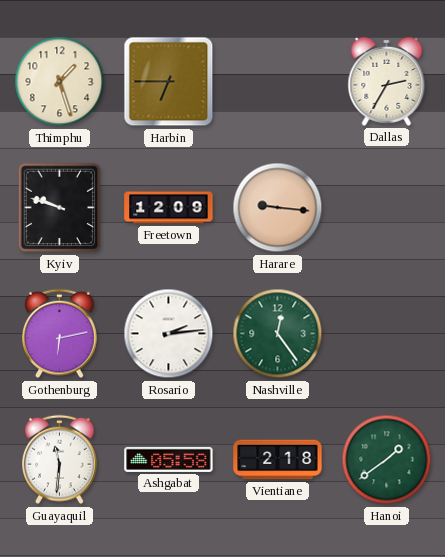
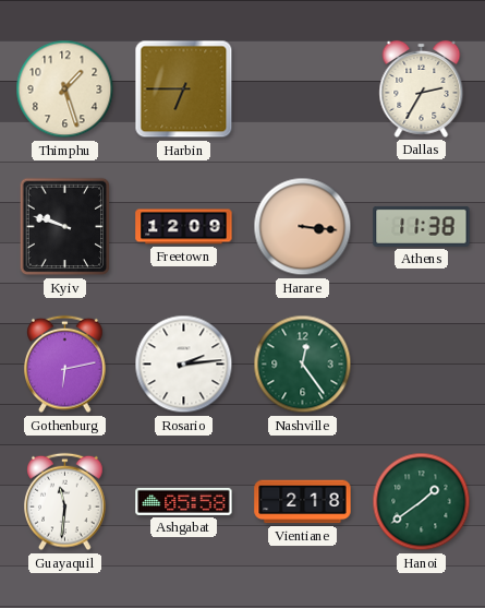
Harare: 9:16 -> 3:16 (303, 227)
Athens: none -> 11:38 (422, 226)
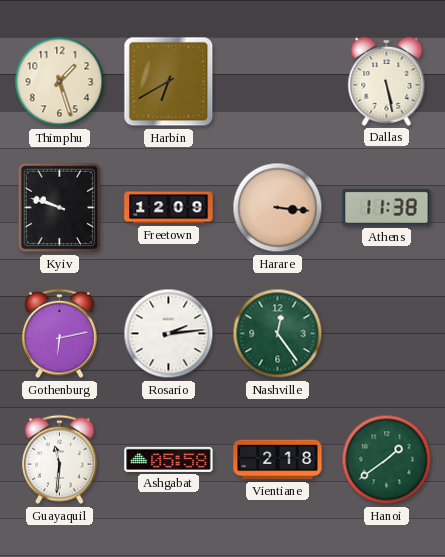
Harbin: 6:45 -> 6:40 (169, 82)
Dallas: 2:35 -> 5:28 (387, 81)
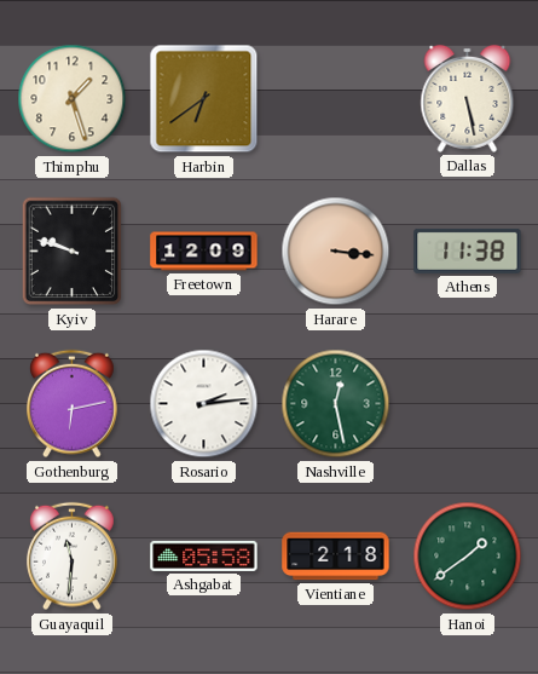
Harbin: 6:40 -> 6:39 (204, 99)
Nashville: 12:24 -> 12:28 (336, 404)
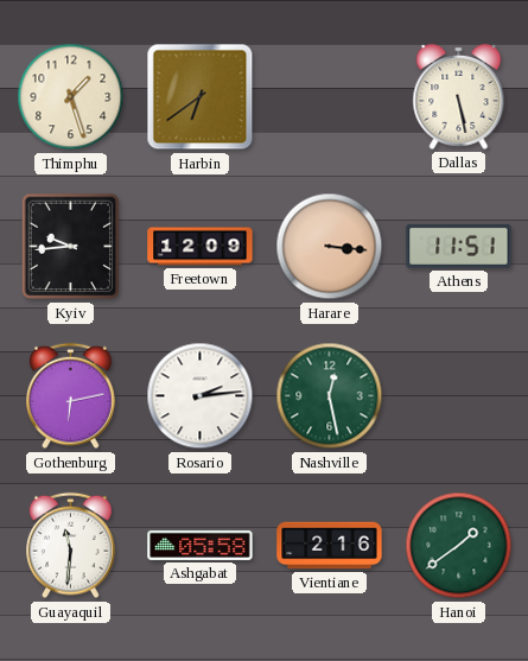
Kyiv: 9:48 -> 9:44 (71, 247)
Athens: 11:38 -> 11:51 (459, 246)
Vientiane: 2:18 -> 2:16 (330, 546)
